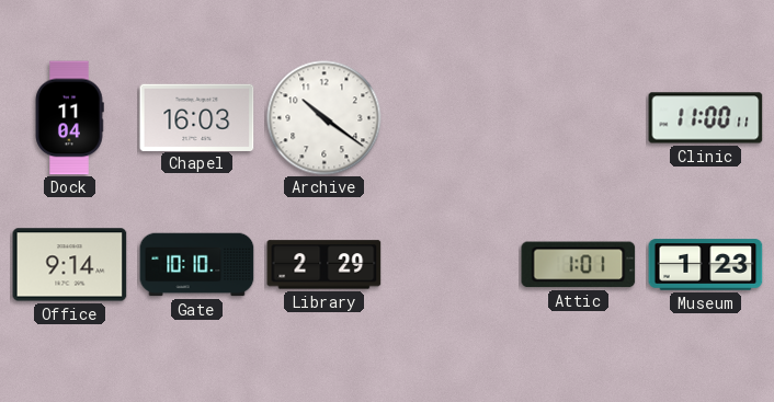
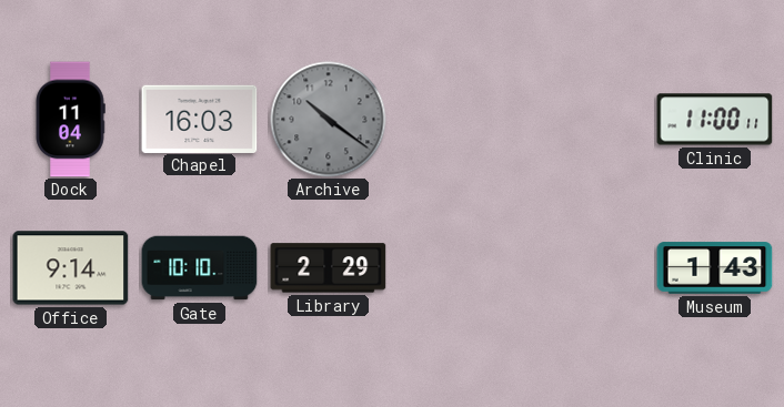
Archive dial: white -> grey (329, 120)
Attic: 1:01 -> none (579, 265)
Museum: 1:23 -> 1:43 (715, 268)
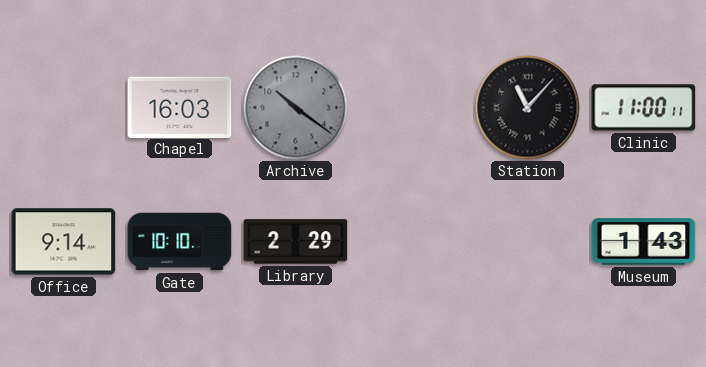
Dock: 11:04 -> none (70, 120)
Station: none -> 11:07 (528, 108)
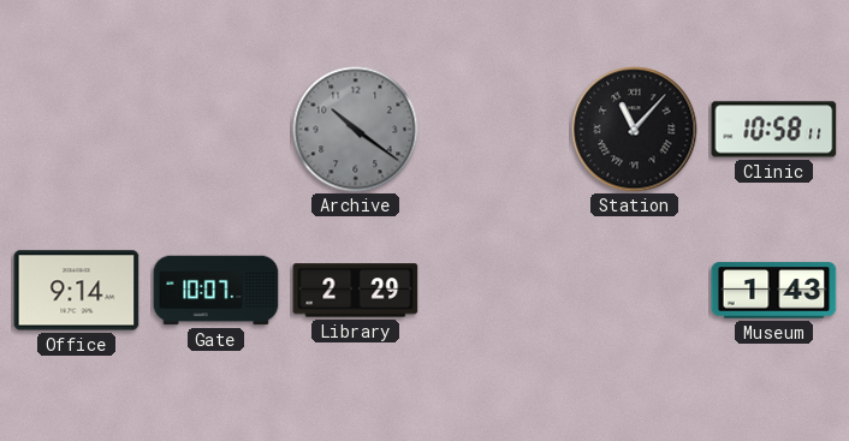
Chapel: 16:03 -> none (180, 107)
Clinic: 11:00 -> 10:58 (774, 130)
Gate: 10:10 -> 10:07 (216, 291)
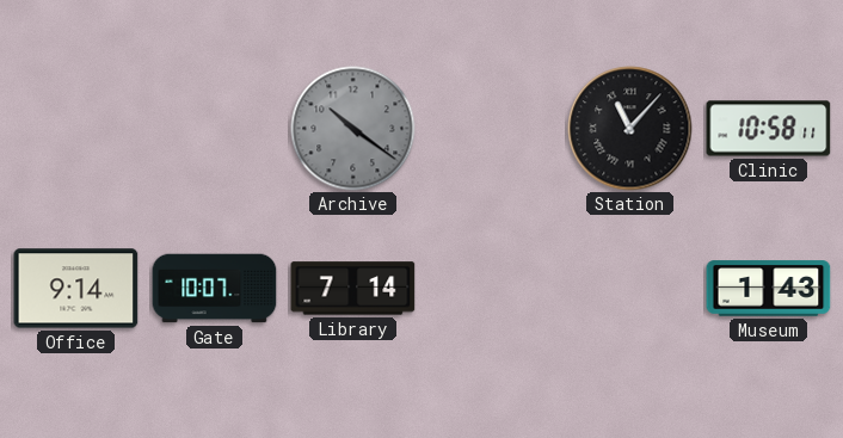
Library: 2:29 -> 7:14 (353, 289)
